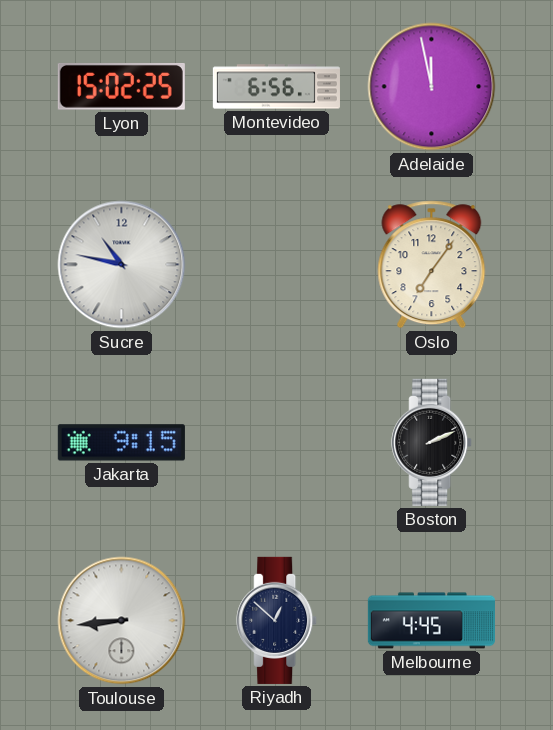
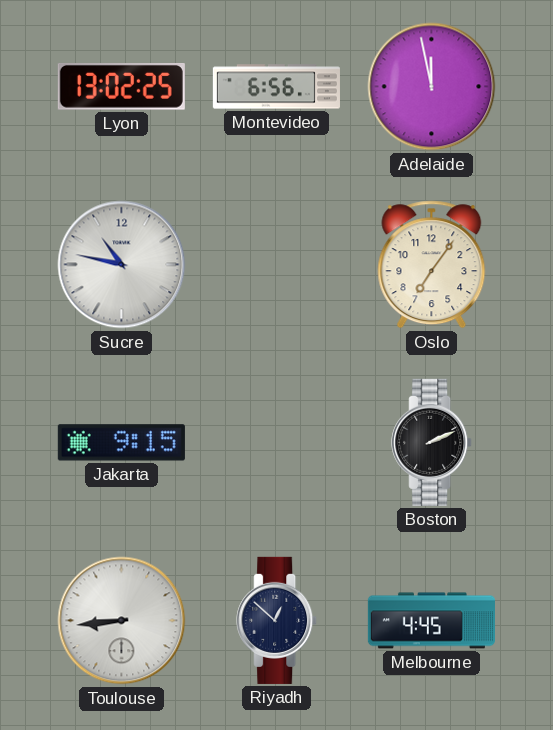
Lyon: 15:02 -> 13:02 (121, 87)
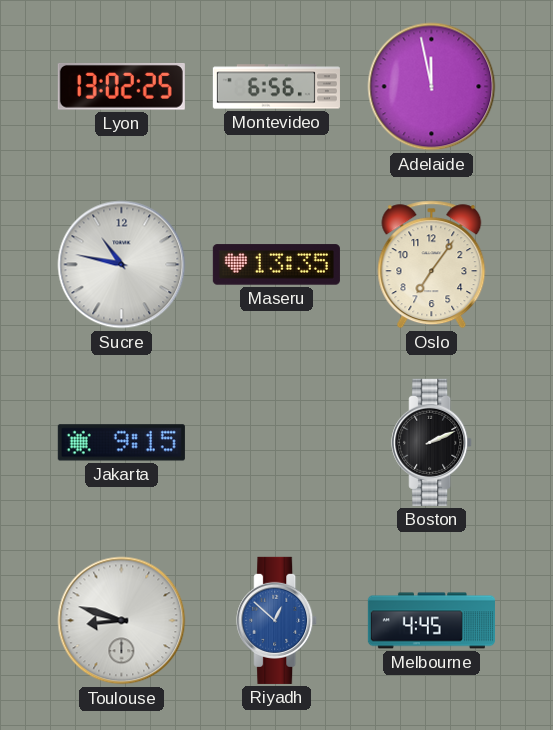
Maseru: none -> 13:35 (276, 265)
Toulouse: 8:44 -> 8:48 (122, 621)
Riyadh dial: navy -> blue (277, 620)
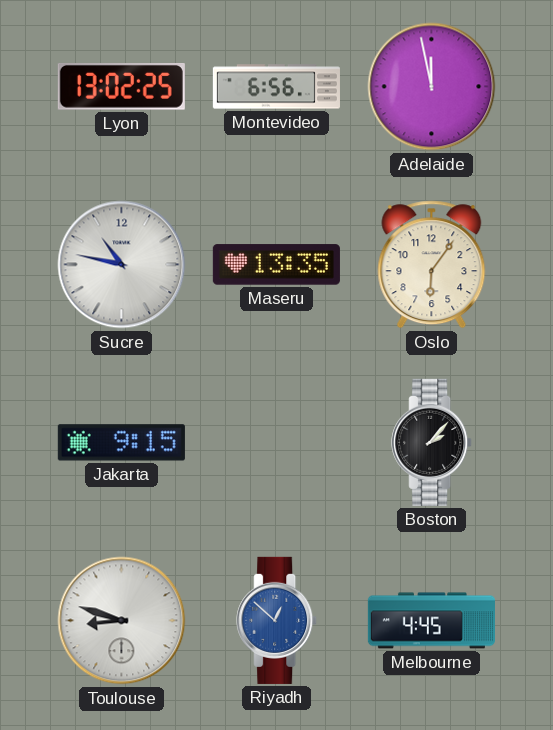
Oslo: 7:06 -> 6:06 (432, 265)
Boston: 2:11 -> 2:07 (432, 442)
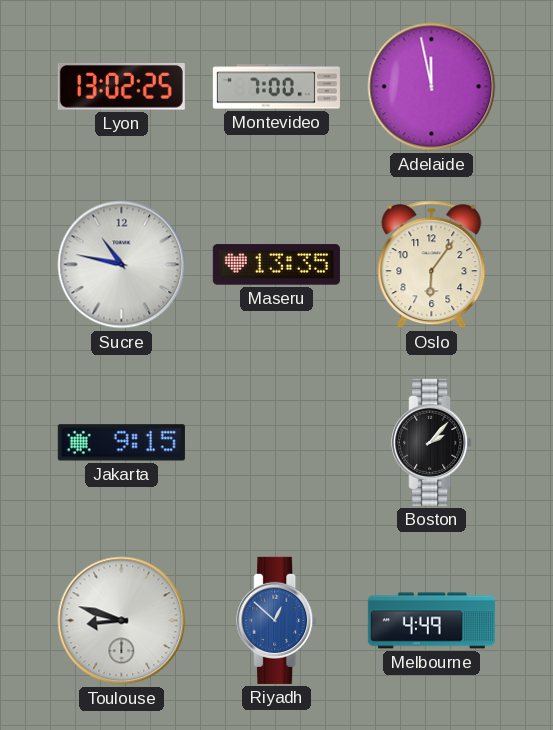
Montevideo: 6:56 -> 7:00 (276, 87)
Melbourne: 4:45 -> 4:49 (431, 621)
